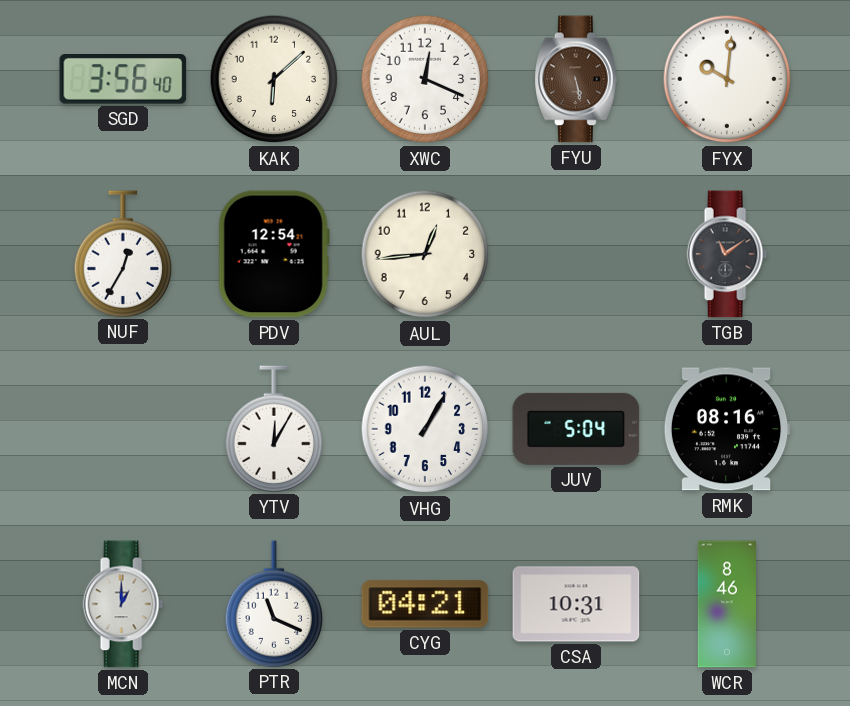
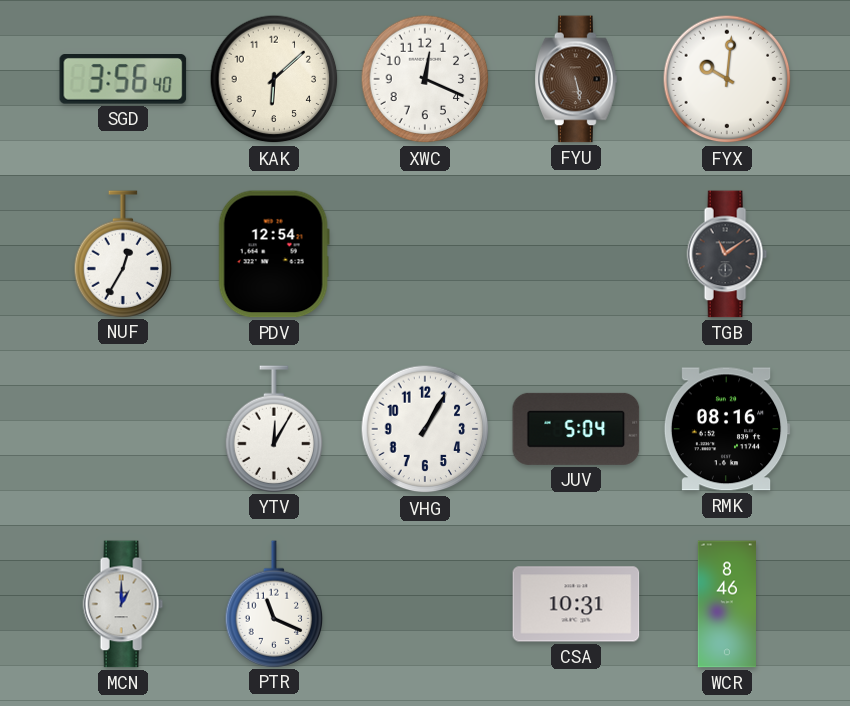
AUL: 12:44 -> none (425, 254)
CYG: 04:21 -> none (425, 604)
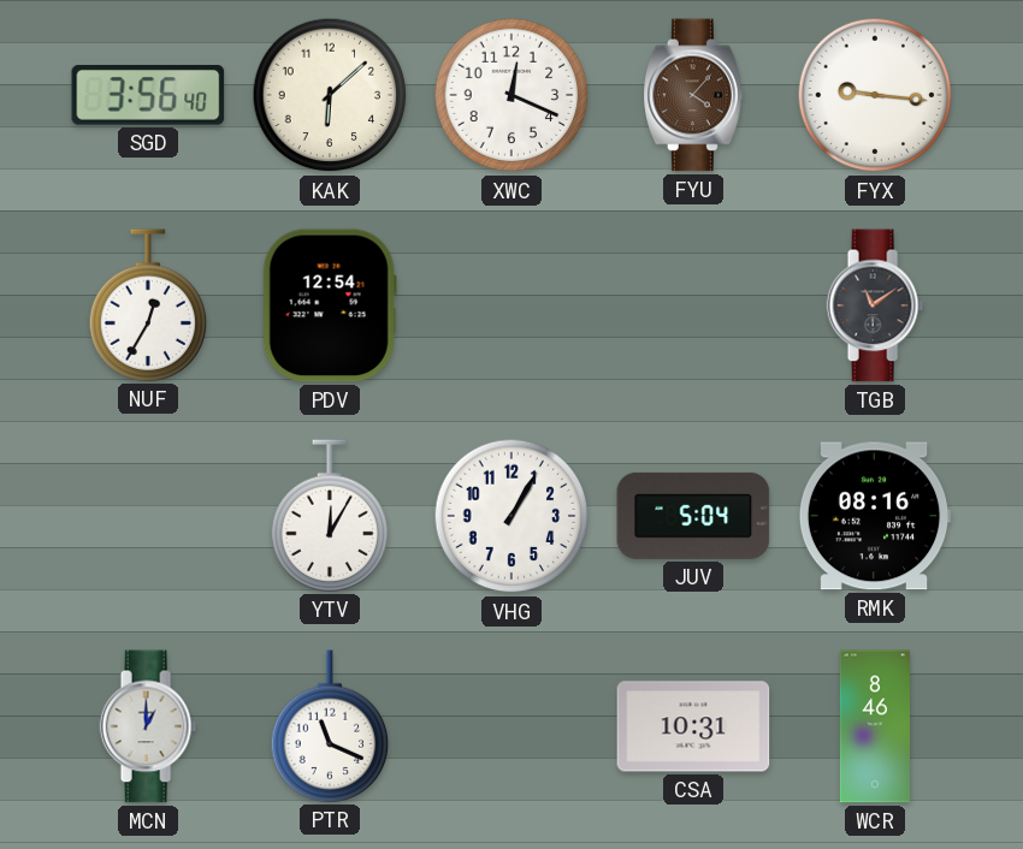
FYU: 5:28 -> 4:07 (693, 95)
FYX: 10:01 -> 9:16 (875, 95)
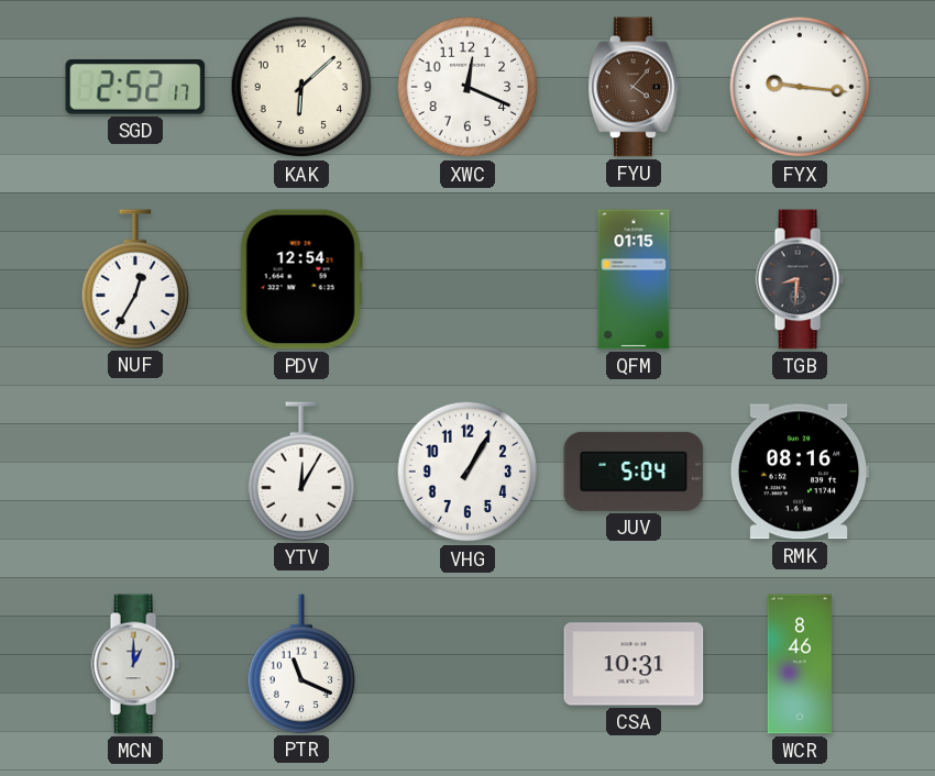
SGD: 3:56 -> 2:52 (135, 88)
QFM: none -> 01:15 (634, 279)
TGB: 11:09 -> 8:31 (800, 279)
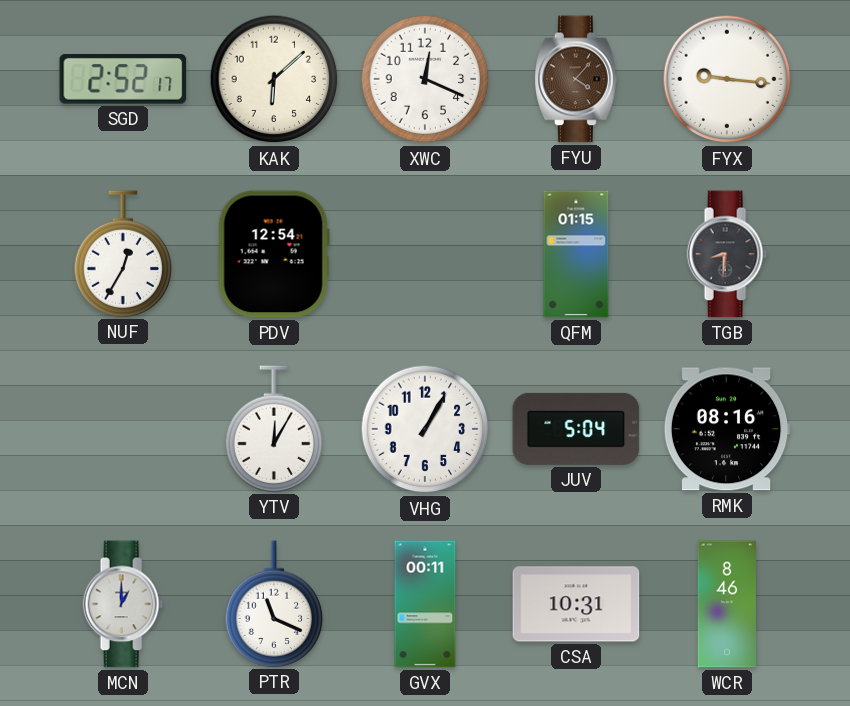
GVX: none -> 00:11 (425, 604)
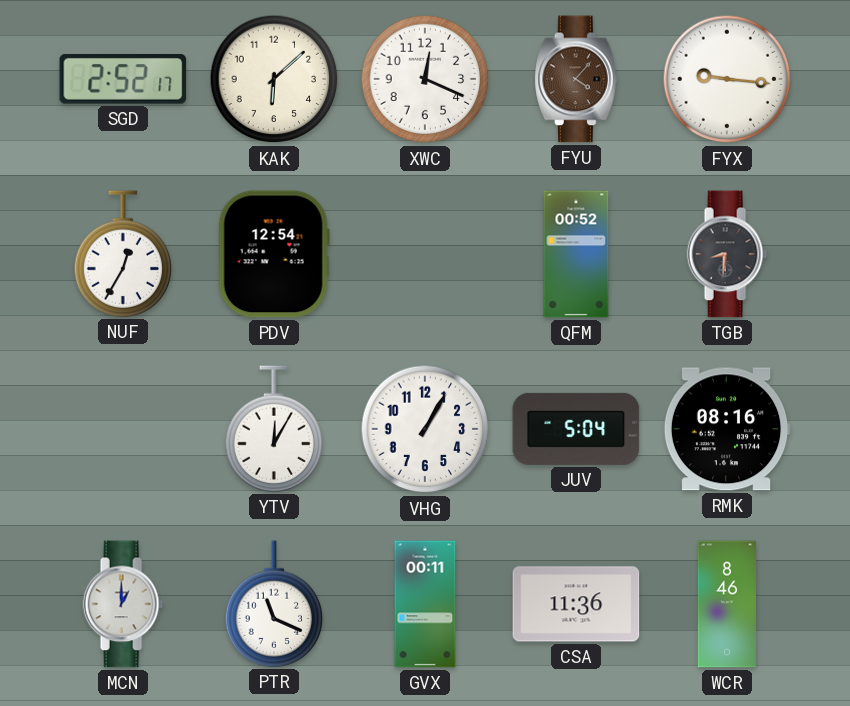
QFM: 01:15 -> 00:52 (576, 254)
CSA: 10:31 -> 11:36 (576, 604)
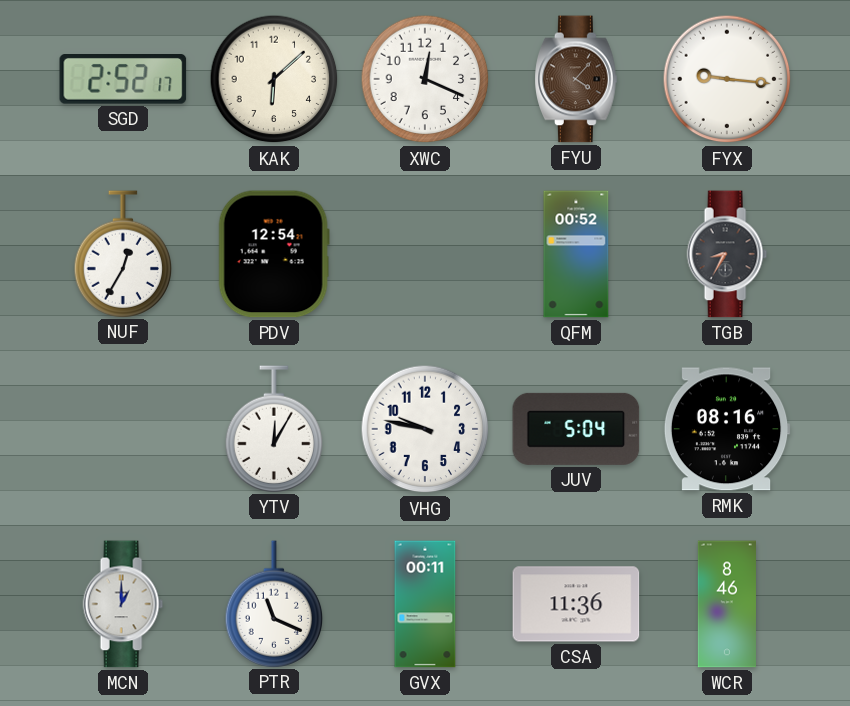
TGB: 8:31 -> 8:35 (727, 254)
VHG: 1:05 -> 9:47 (425, 429)
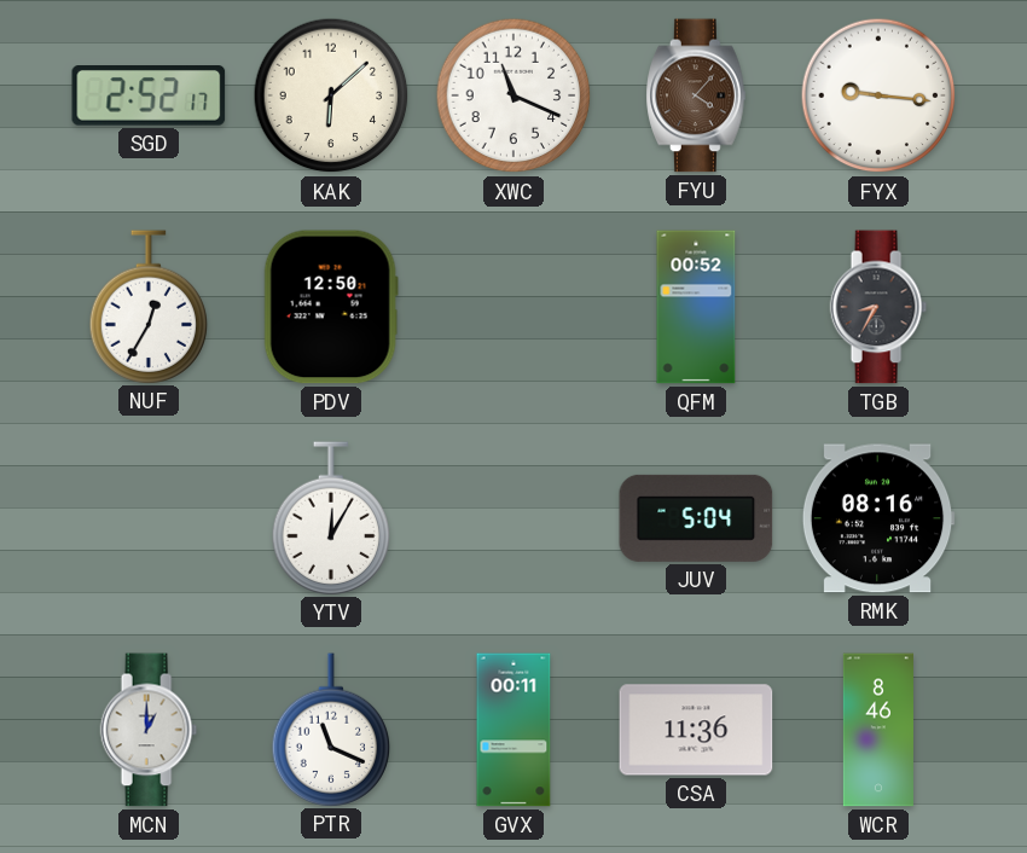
XWC: 12:19 -> 11:19 (513, 95)
PDV: 12:54 -> 12:50 (331, 307)
VHG: 9:47 -> none (425, 429)
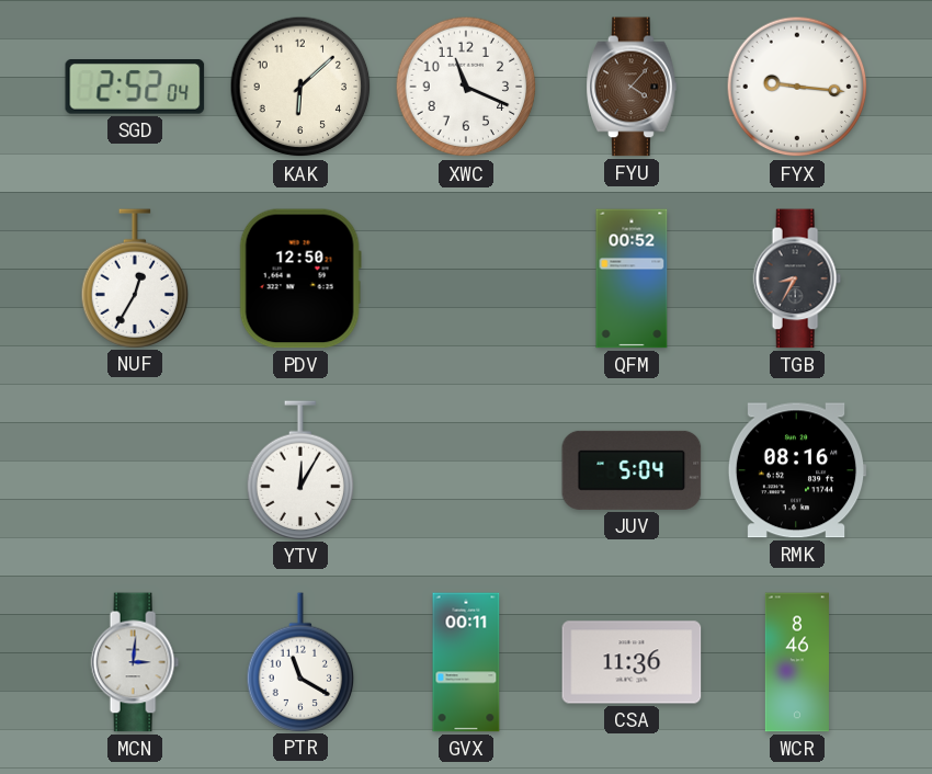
SGD: 2:52:17 -> 2:52:04 (135, 88)
MCN: 1:00 -> 3:01 (135, 662)
PTR: 11:19 -> 11:20 (300, 662)
